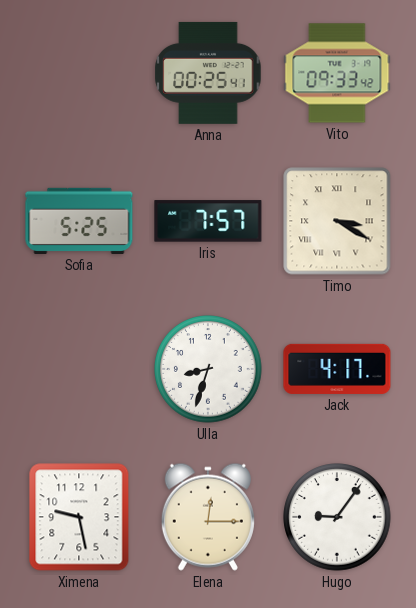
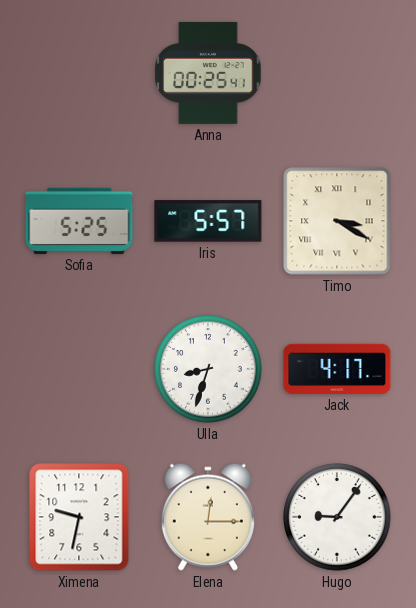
Vito: 09:33 -> none (337, 73)
Iris: 7:57 -> 5:57 (208, 221)
Ximena: 9:28 -> 9:32 (79, 517)
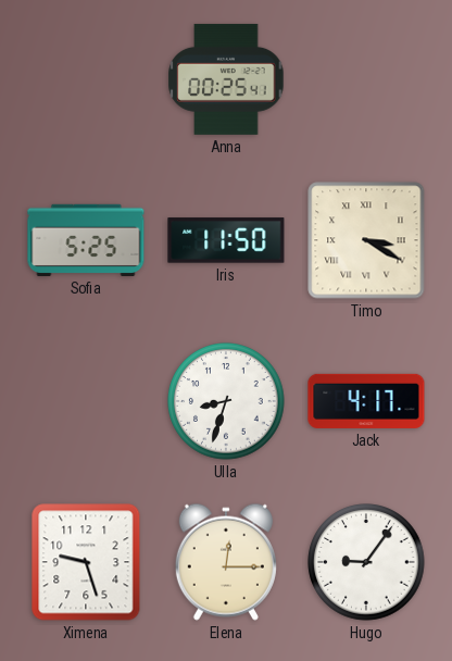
Iris: 5:57 -> 11:50 (226, 240)
Ximena: 9:32 -> 9:27 (86, 562)
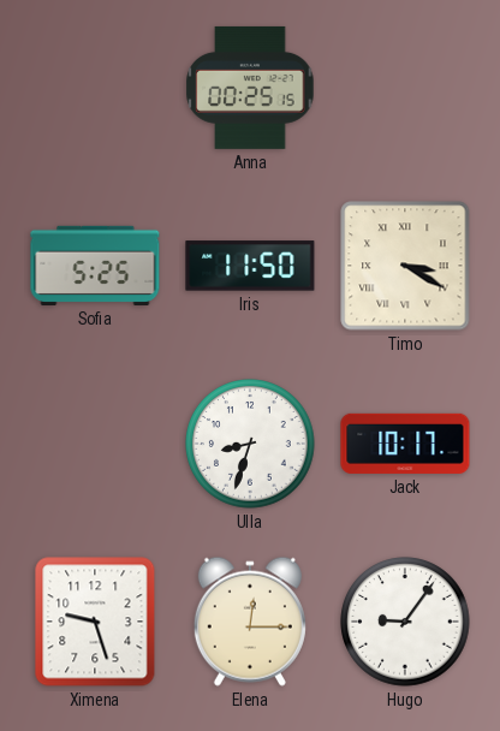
Anna: 00:25:41 -> 00:25:15 (250, 88)
Jack: 4:17 -> 10:17 (405, 444)
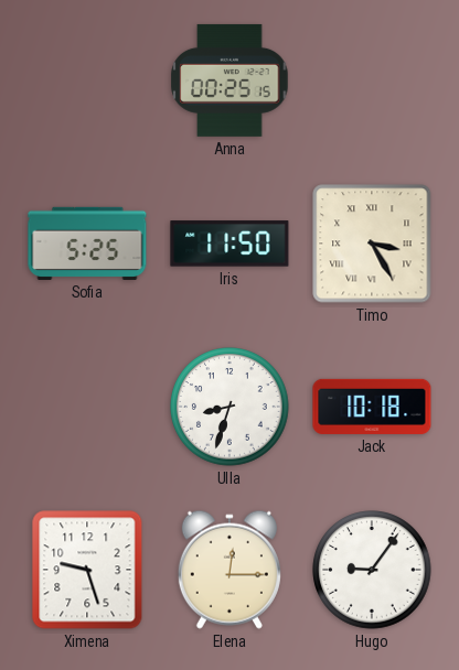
Timo: 3:20 -> 3:25 (372, 244)
Jack: 10:17 -> 10:18 (372, 407)
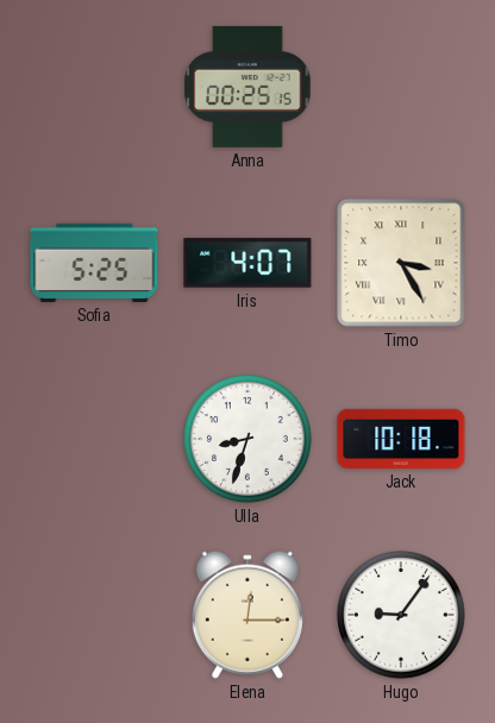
Iris: 11:50 -> 4:07 (248, 263)
Ximena: 9:27 -> none (87, 570)
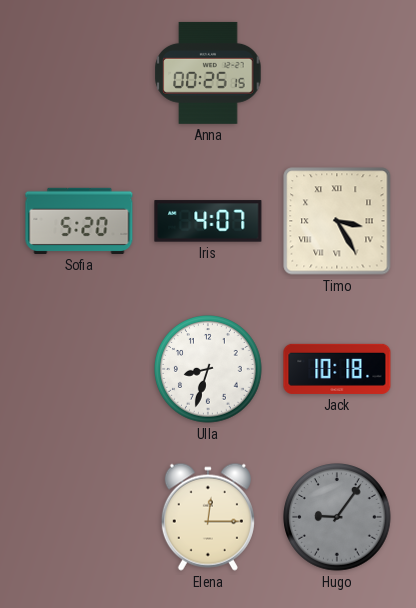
Sofia: 5:25 -> 5:20 (79, 221)
Hugo dial: white -> grey (337, 517)
